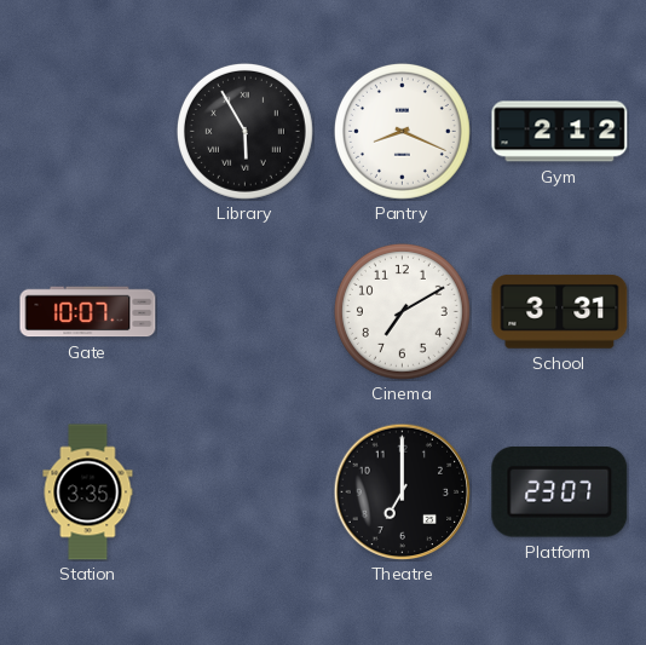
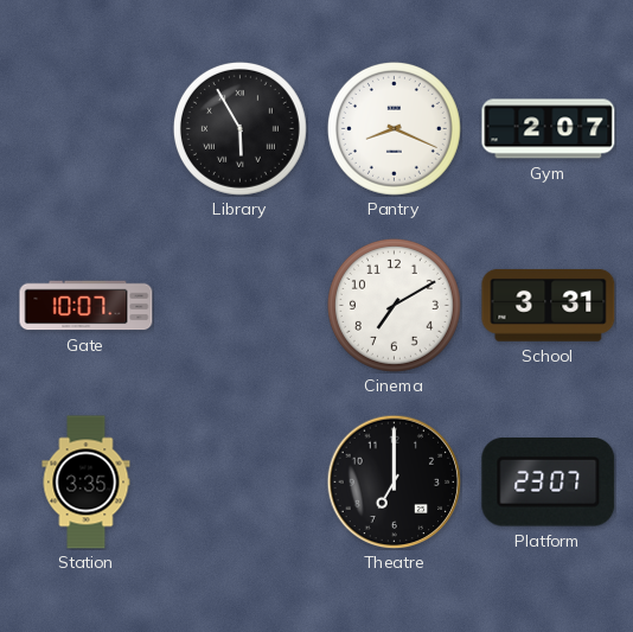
Gym: 2:12 -> 2:07 (549, 129)
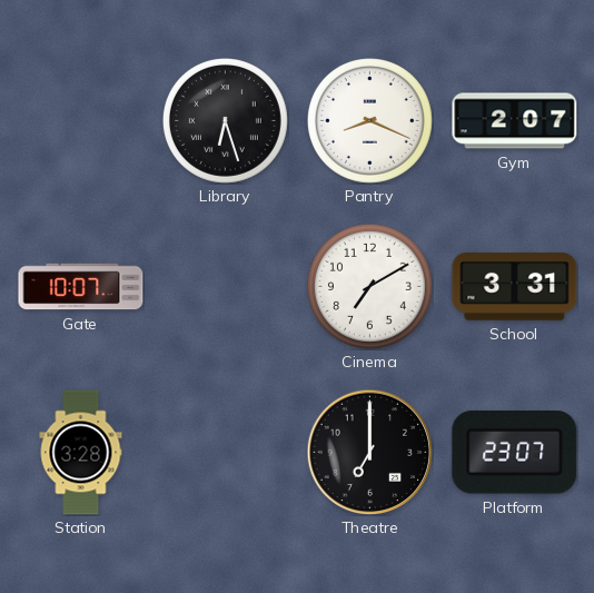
Library: 5:55 -> 6:27 (225, 120)
Station: 3:35 -> 3:28 (81, 453)
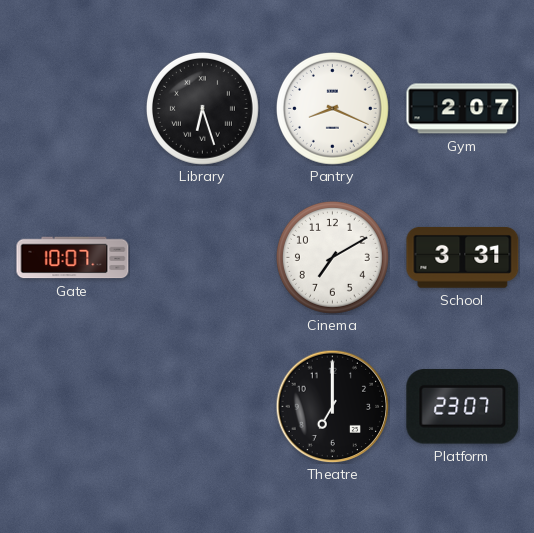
Station: 3:28 -> none (81, 453)
